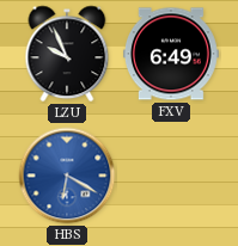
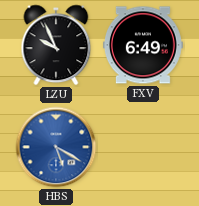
HBS: 6:20 -> 5:20 (56, 147)
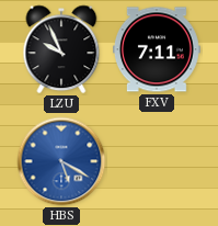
FXV: 6:49 -> 7:11 (157, 49)
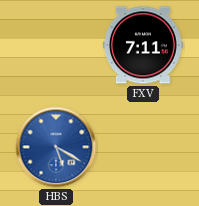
LZU: 9:56 -> none (61, 49)
